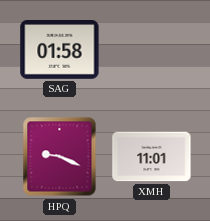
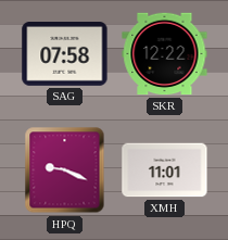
SAG: 01:58 -> 07:58 (65, 54)
SKR: none -> 12:22 (165, 54)
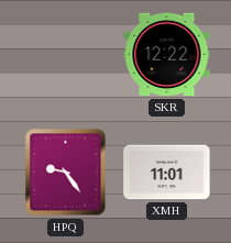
SAG: 07:58 -> none (65, 54)
HPQ: 9:19 -> 9:24 (66, 173)
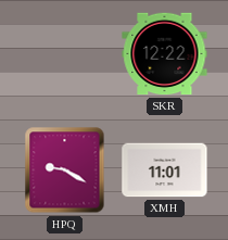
HPQ: 9:24 -> 9:20 (65, 170)
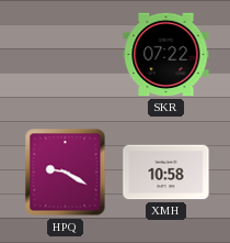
SKR: 12:22 -> 07:22 (166, 55)
XMH: 11:01 -> 10:58 (166, 173)
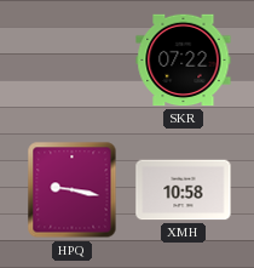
HPQ: 9:20 -> 9:17 (73, 190)
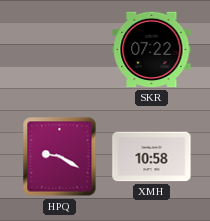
HPQ: 9:17 -> 9:20 (60, 157)
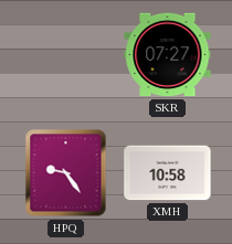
SKR: 07:22 -> 07:27 (168, 55)
HPQ: 9:20 -> 9:24 (66, 173)
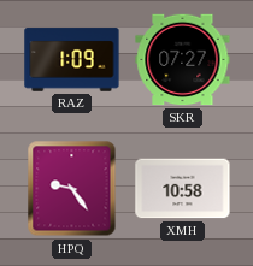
RAZ: none -> 1:09 (72, 60)
